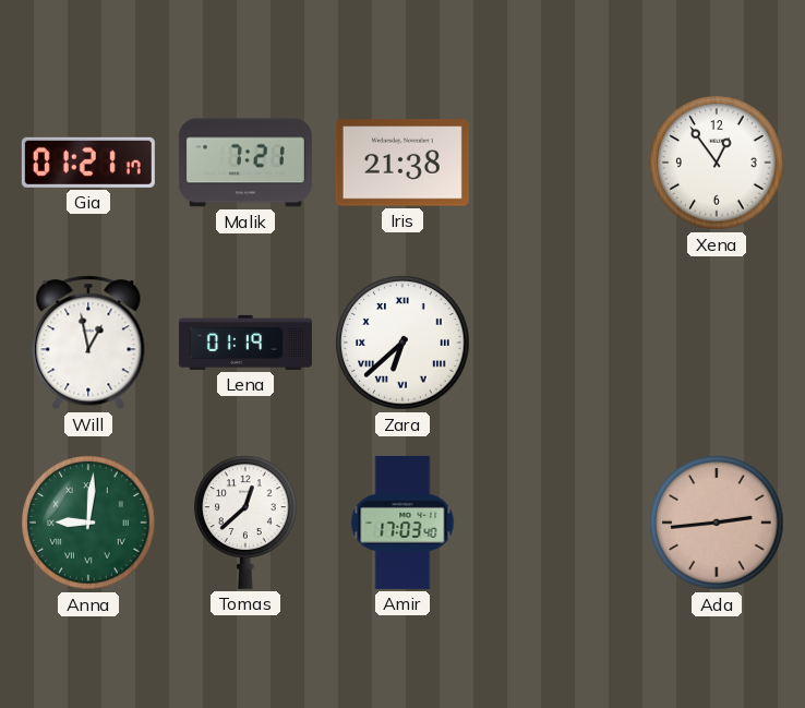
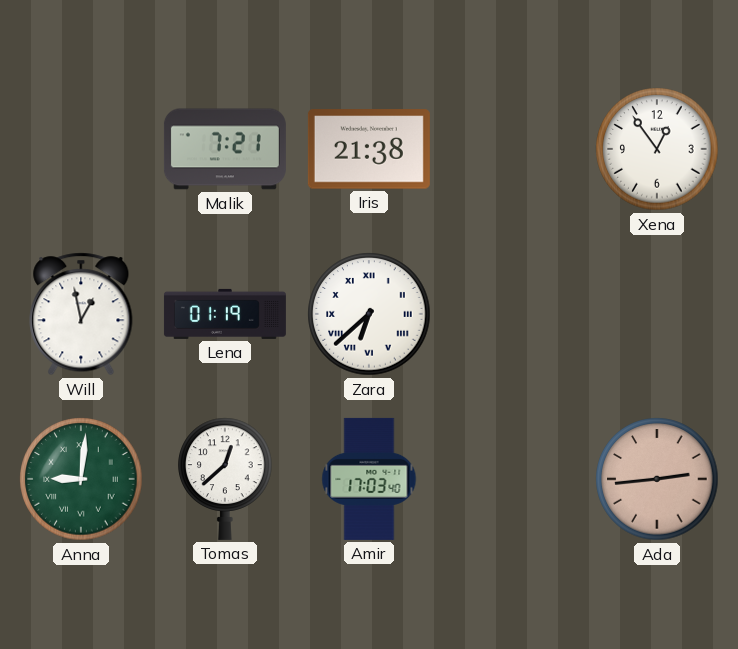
Gia: 01:21 -> none (88, 163)
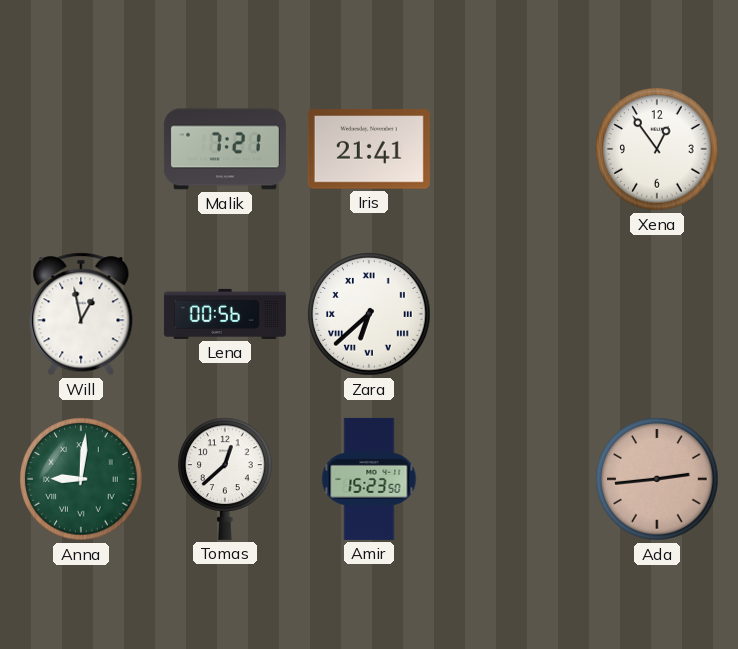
Iris: 21:38 -> 21:41 (369, 149)
Lena: 01:19 -> 00:56 (225, 314)
Amir: 17:03 -> 15:23 (369, 479)
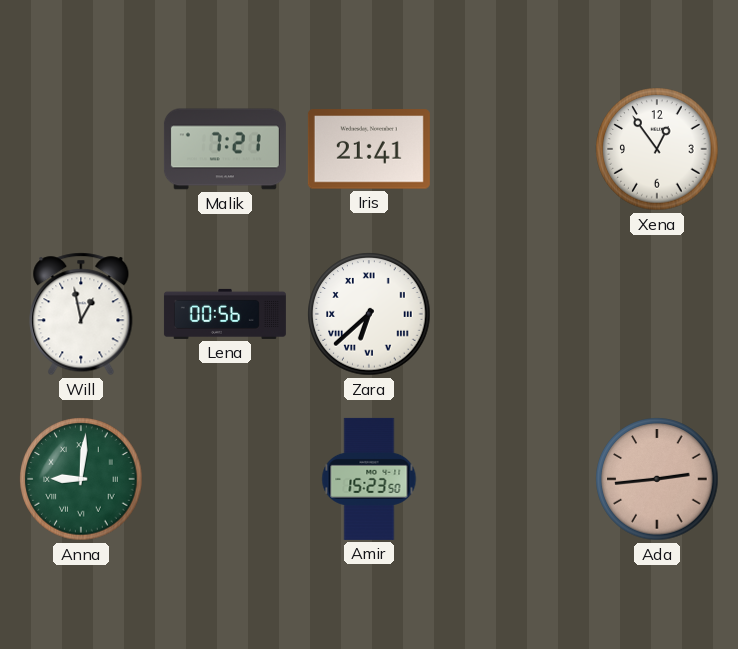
Tomas: 12:38 -> none (225, 479)
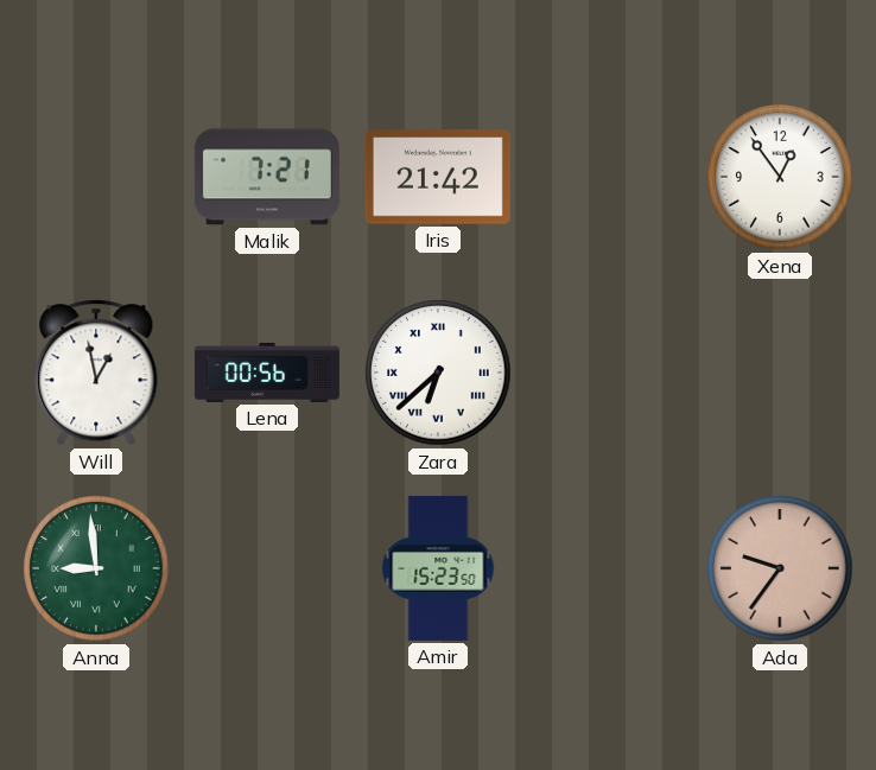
Iris: 21:41 -> 21:42 (438, 177)
Anna: 9:01 -> 8:59 (96, 568)
Ada: 2:44 -> 9:36 (780, 568)
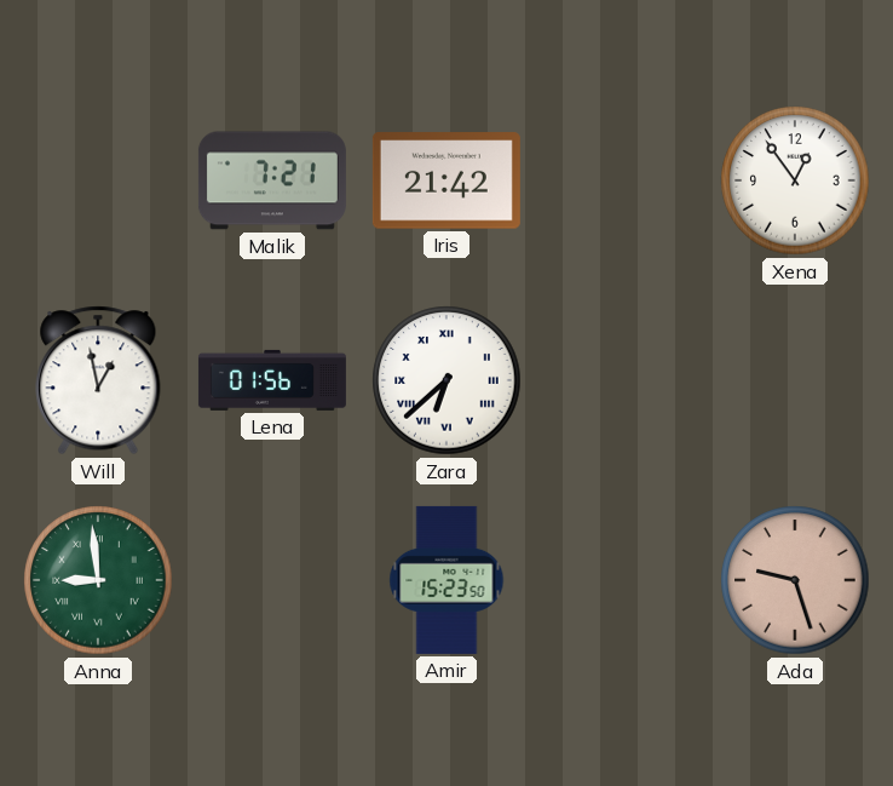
Lena: 00:56 -> 01:56 (272, 380)
Ada: 9:36 -> 9:27 (795, 580)
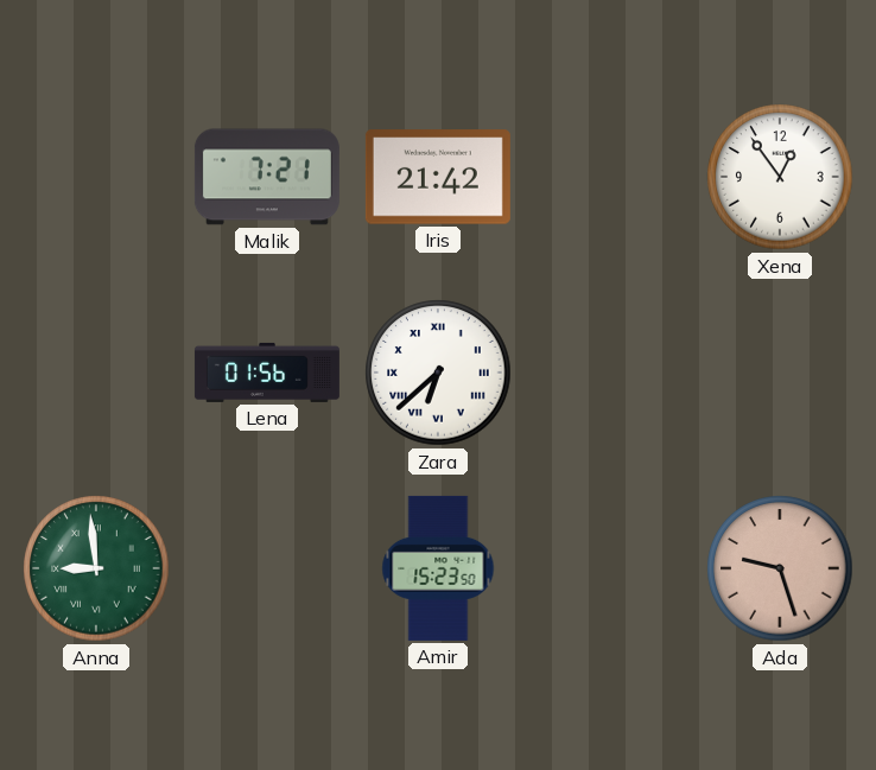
Will: 12:58 -> none (98, 380)
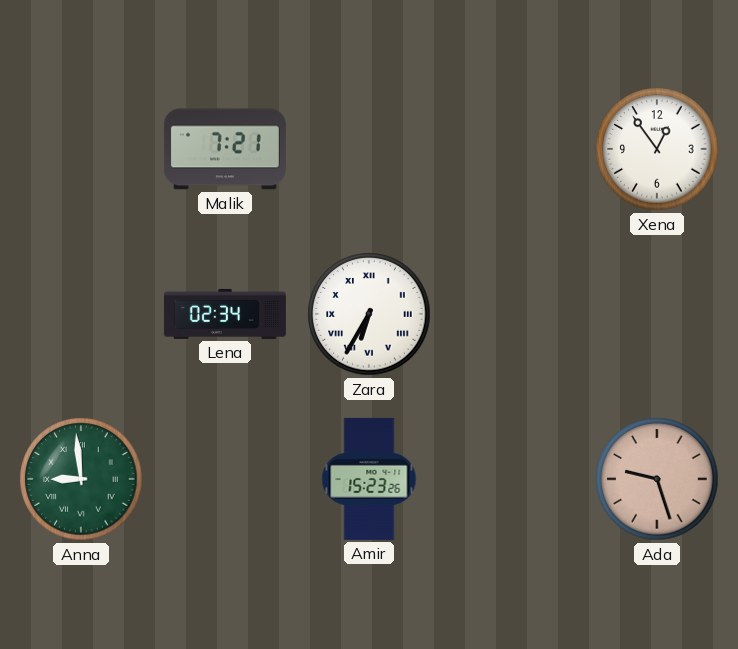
Iris: 21:42 -> none (438, 177)
Lena: 01:56 -> 02:34 (225, 314)
Zara: 6:38 -> 6:35 (369, 314)
Amir: 15:23:50 -> 15:23:26 (369, 479)
